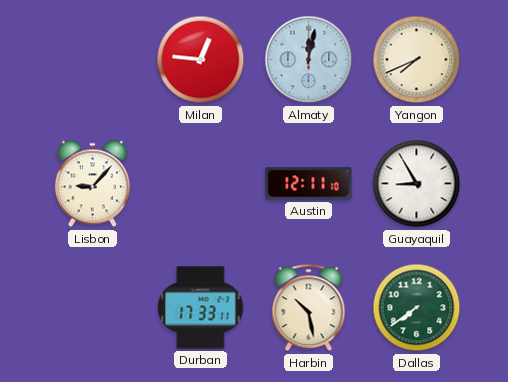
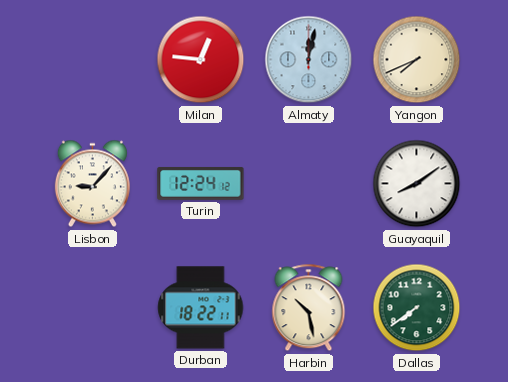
Turin: none -> 12:24 (201, 183)
Austin: 12:11 -> none (309, 184)
Guayaquil: 8:55 -> 8:09 (417, 184)
Durban: 17:33 -> 18:22 (201, 308)
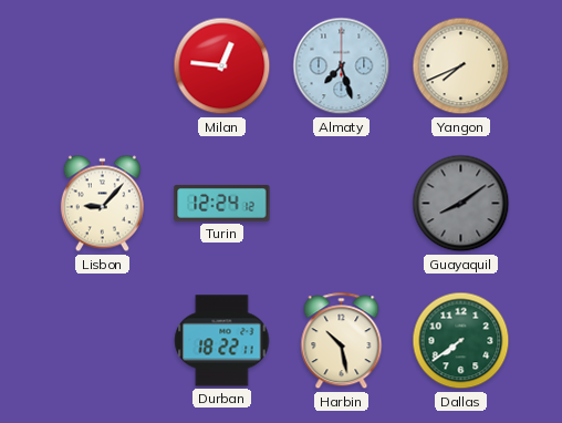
Almaty: 12:02 -> 7:27 (342, 66)
Guayaquil dial: white -> grey (461, 204)
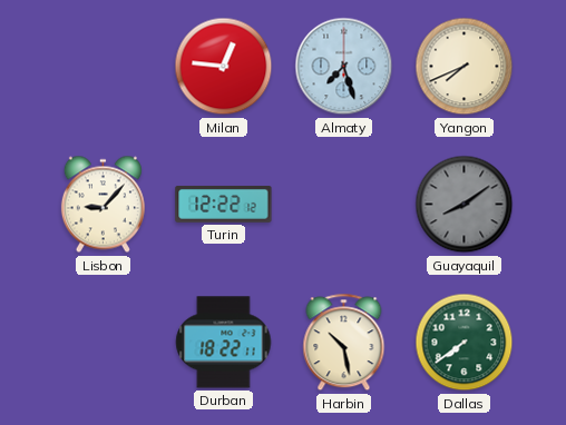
Turin: 12:24 -> 12:22 (224, 204)
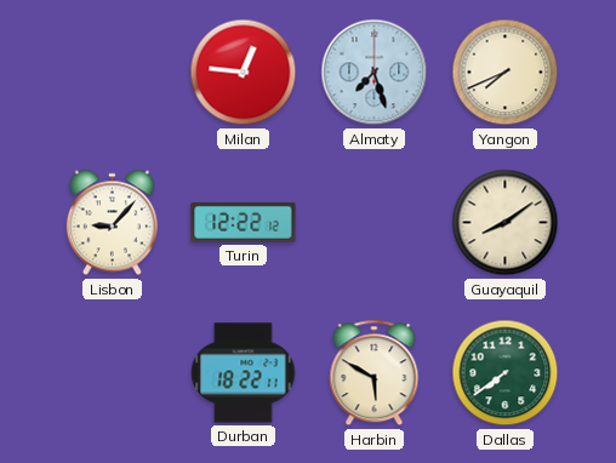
Guayaquil dial: grey -> cream (506, 223)
Harbin: 10:28 -> 5:50 (375, 373)
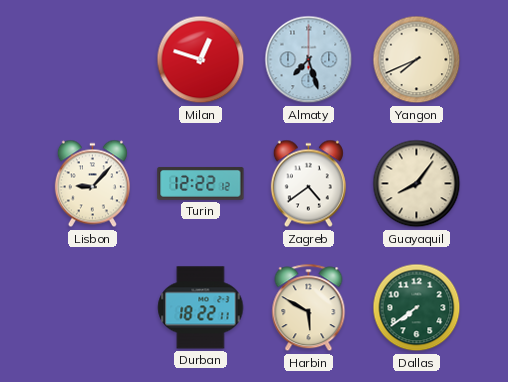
Milan: 12:46 -> 12:48 (201, 60)
Zagreb: none -> 4:39 (308, 184)
Guayaquil: 8:09 -> 8:06 (417, 184)
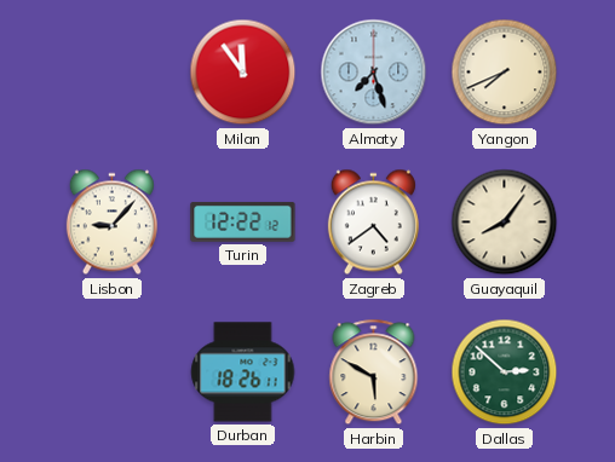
Milan: 12:48 -> 11:54 (243, 73)
Durban: 18:22 -> 18:26 (243, 373)
Dallas: 7:39 -> 2:52 (505, 373)
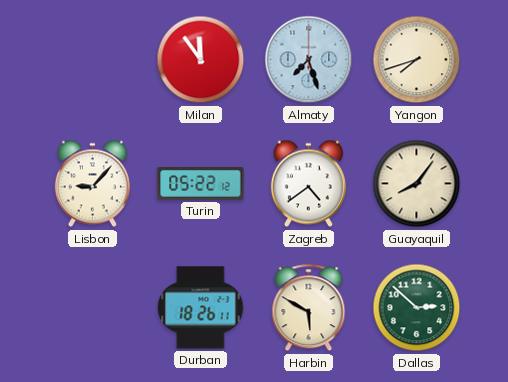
Yangon: 7:41 -> 7:42 (417, 60)
Turin: 12:22 -> 05:22 (201, 183)
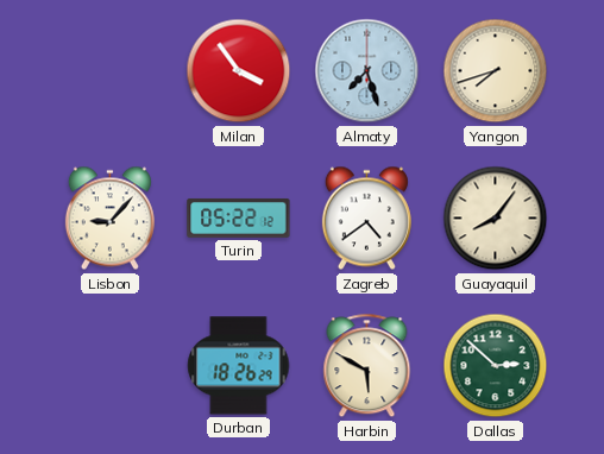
Milan: 11:54 -> 3:54 (239, 71)
Durban: 18:26:11 -> 18:26:29 (239, 366)
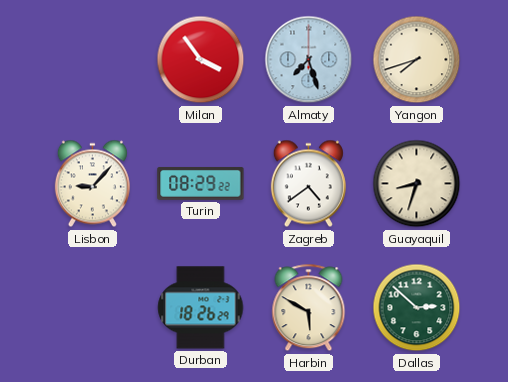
Turin: 05:22 -> 08:29 (201, 183)
Guayaquil: 8:06 -> 8:33 (417, 184)
